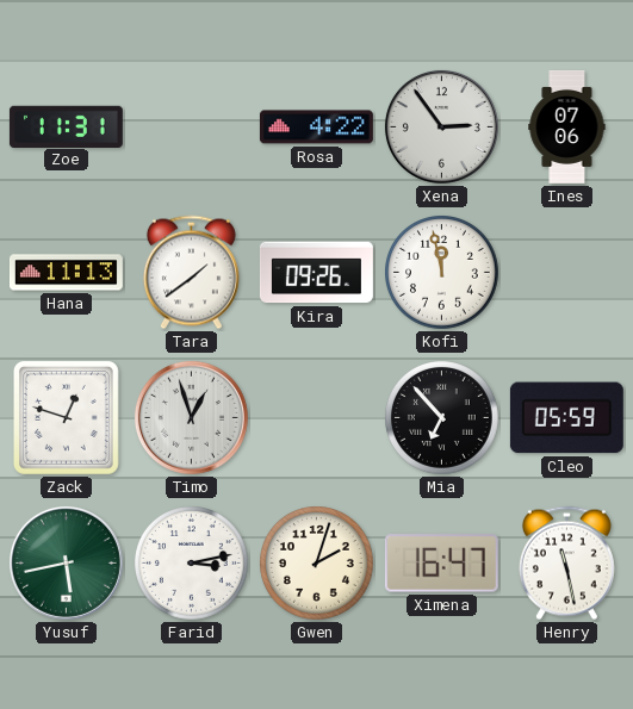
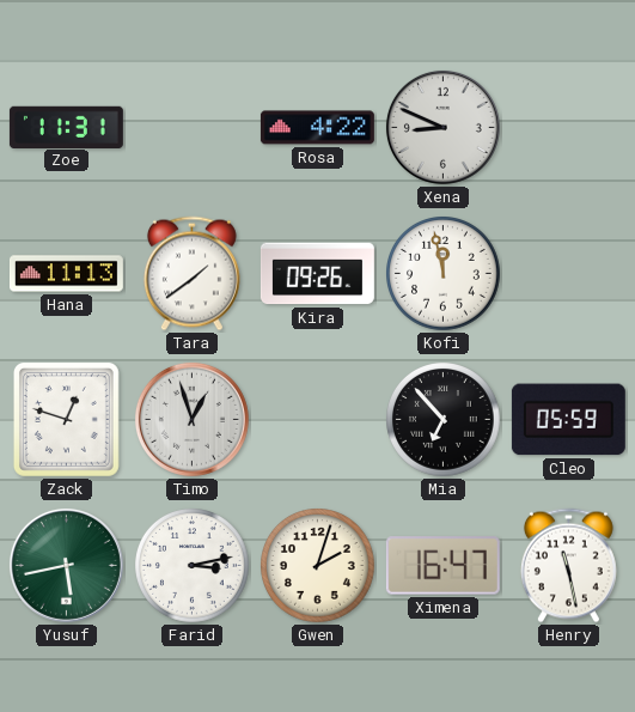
Xena: 2:54 -> 8:49 (442, 127)
Ines: 07:06 -> none (567, 126)
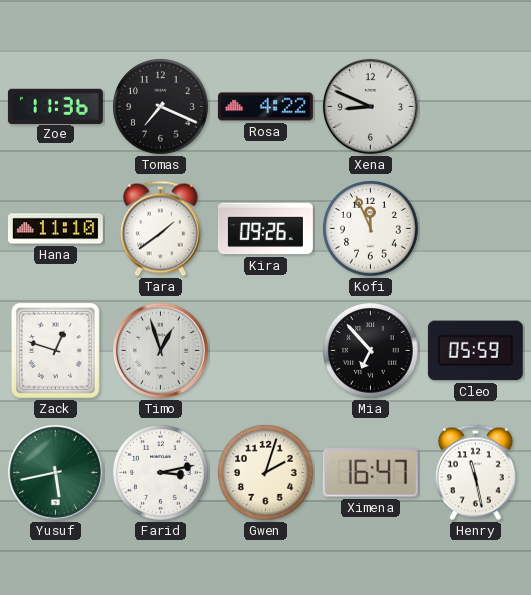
Zoe: 11:31 -> 11:36 (55, 106)
Tomas: none -> 7:19 (161, 107)
Hana: 11:13 -> 11:10 (55, 229)
Kofi: 11:58 -> 11:56 (371, 229)
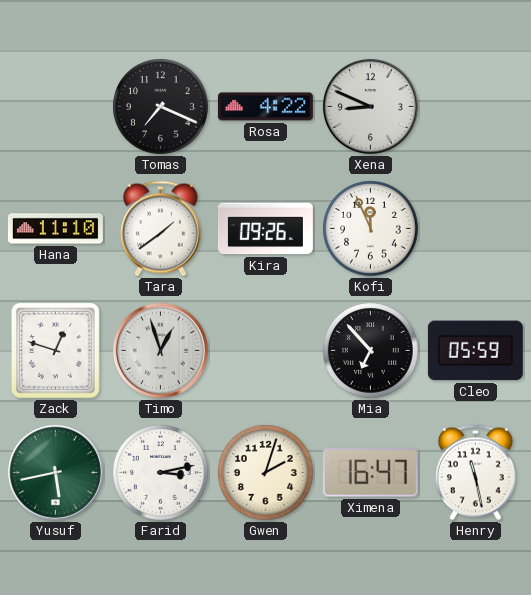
Zoe: 11:36 -> none (55, 106)
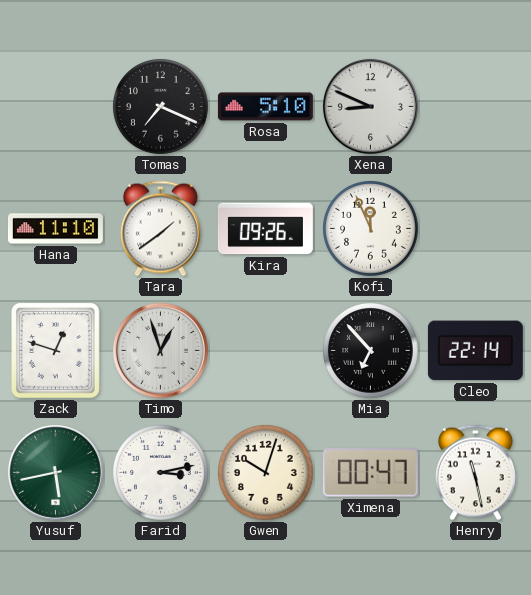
Rosa: 4:22 -> 5:10 (265, 107)
Cleo: 05:59 -> 22:14 (475, 351)
Gwen: 2:03 -> 10:03 (266, 473)
Ximena: 16:47 -> 00:47 (370, 473)
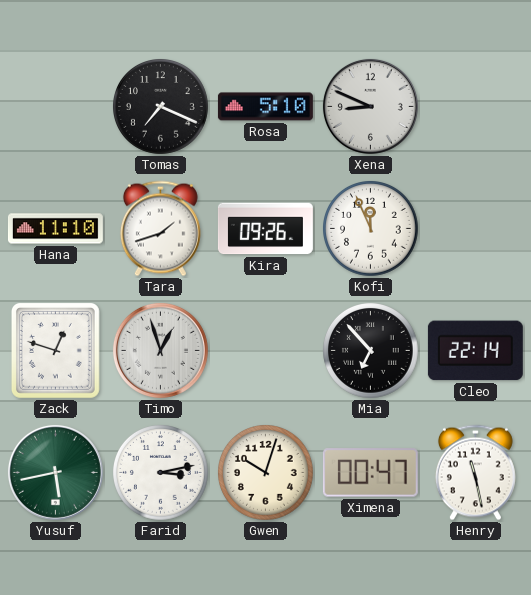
Tara: 1:39 -> 1:42 (160, 229)
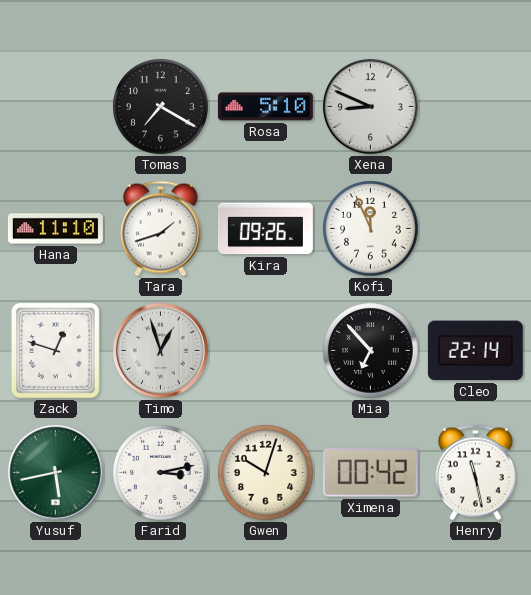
Tomas: 7:19 -> 7:20 (161, 107)
Ximena: 00:47 -> 00:42 (370, 473)
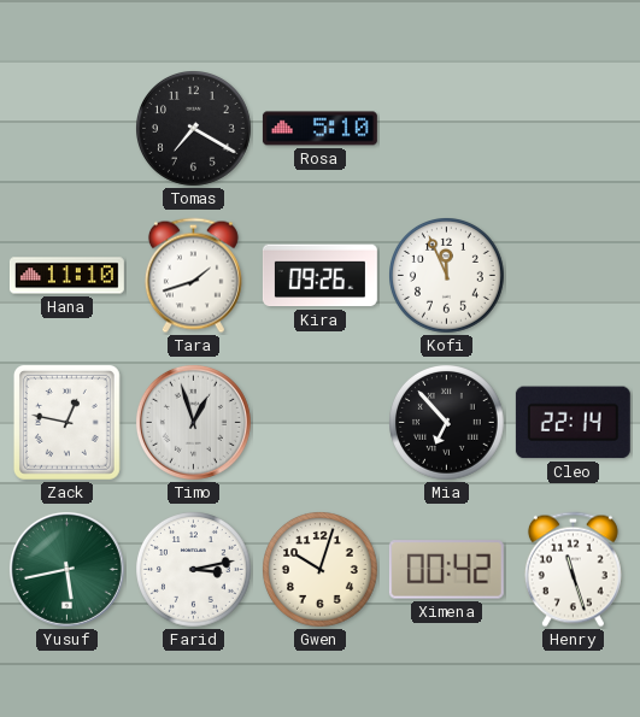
Xena: 8:49 -> none (370, 106)
Zack: 12:48 -> 12:47 (66, 422)
Henry: 11:28 -> 11:27 (573, 570)
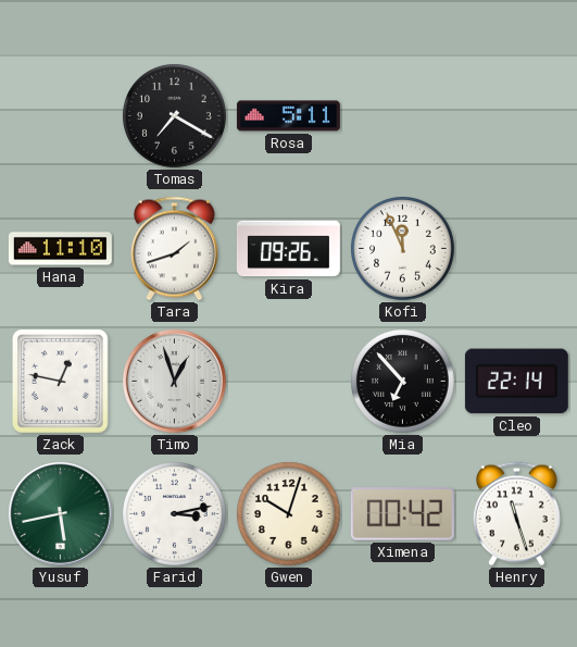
Rosa: 5:10 -> 5:11 (288, 116)
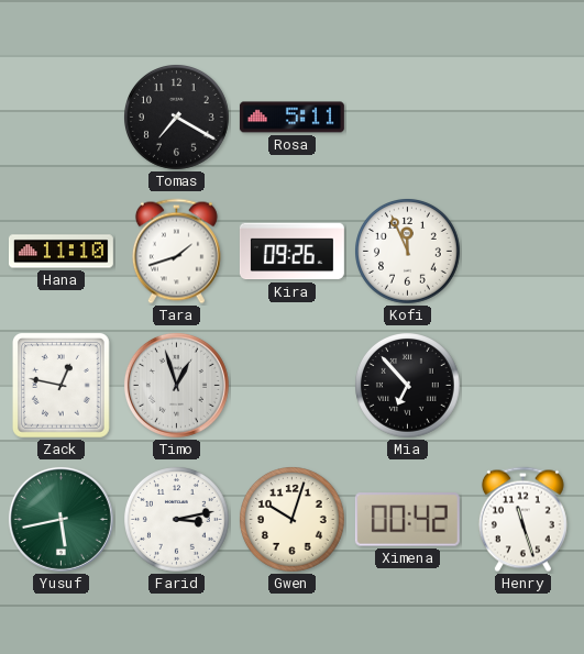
Cleo: 22:14 -> none (516, 382)
